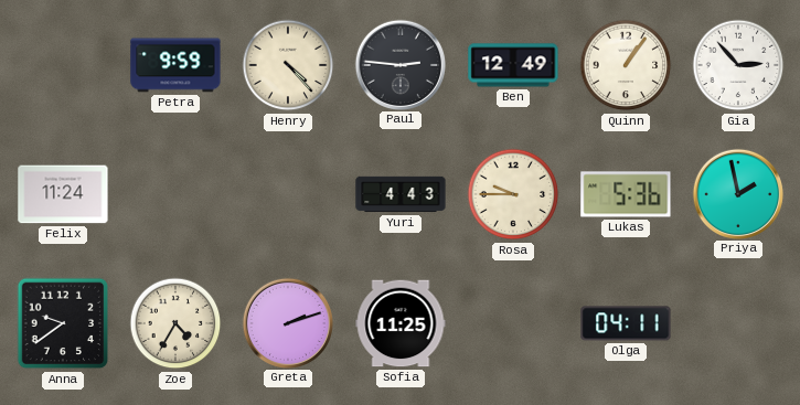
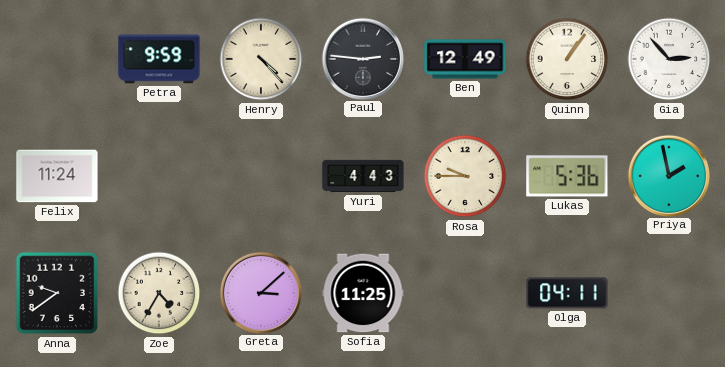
Greta: 2:12 -> 3:08 (260, 292)
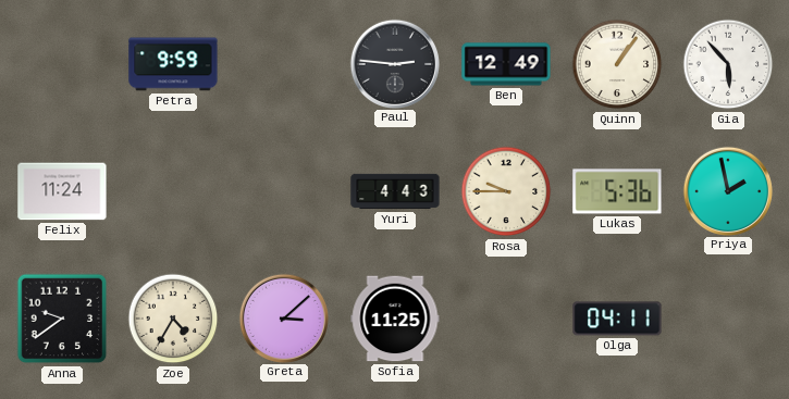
Henry: 4:23 -> none (261, 59)
Gia: 2:53 -> 5:53 (728, 64)
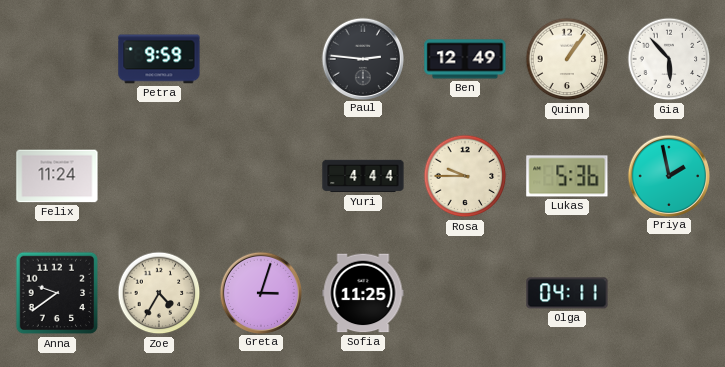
Yuri: 4:43 -> 4:44 (363, 176)
Greta: 3:08 -> 3:03 (260, 292)
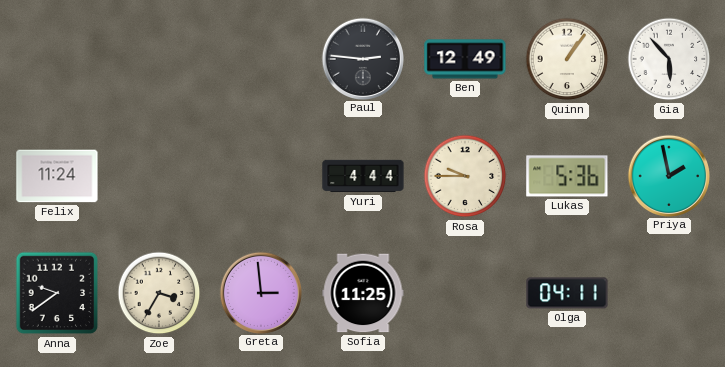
Petra: 9:59 -> none (159, 59)
Zoe: 4:35 -> 3:35 (159, 293)
Greta: 3:03 -> 2:59 (260, 292)
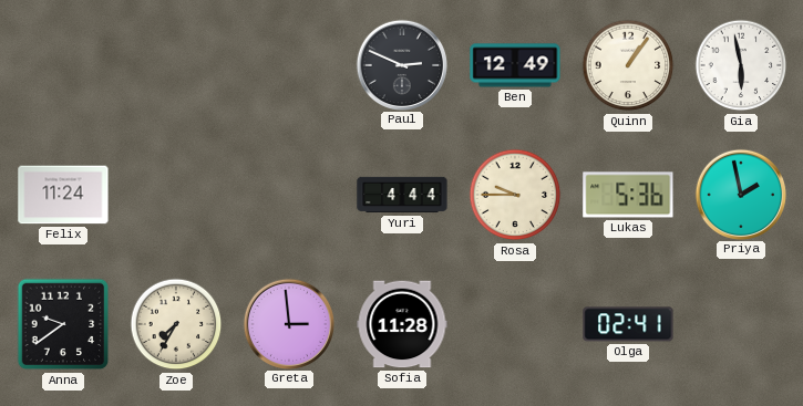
Paul: 2:46 -> 2:49 (401, 64)
Gia: 5:53 -> 5:58 (741, 65)
Zoe: 3:35 -> 7:35 (176, 324)
Sofia: 11:25 -> 11:28 (402, 324)
Olga: 04:11 -> 02:41 (628, 324)
